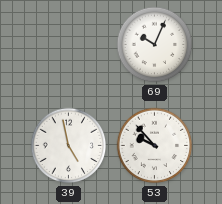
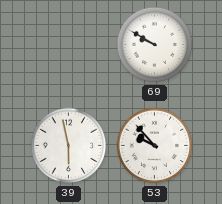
69: 10:04 -> 9:50 (155, 45)
39: 4:58 -> 5:58 (69, 146)
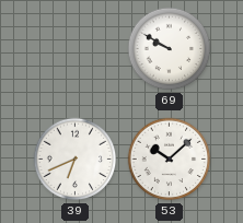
39: 5:58 -> 6:41 (76, 160)
53: 9:53 -> 10:08 (170, 160)
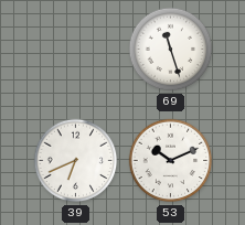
69: 9:50 -> 11:27 (171, 50)
53: 10:08 -> 10:11 (171, 161)
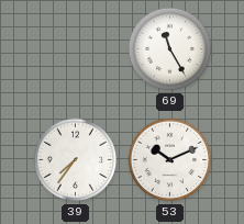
69: 11:27 -> 11:25 (170, 49)
39: 6:41 -> 7:36 (76, 160)
